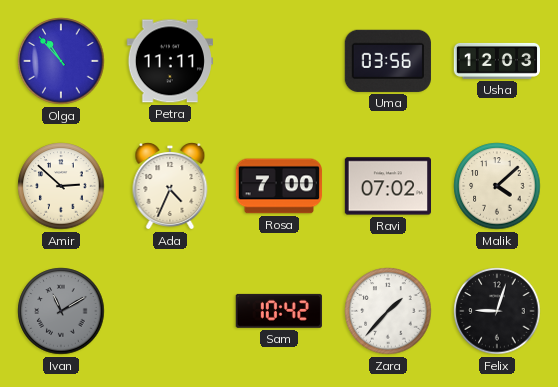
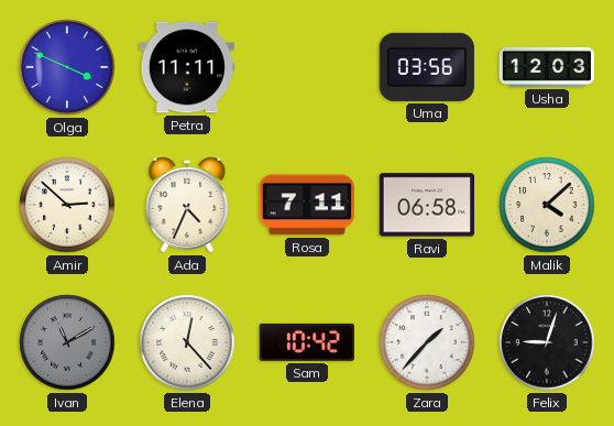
Olga: 10:53 -> 3:49 (67, 67)
Rosa: 7:00 -> 7:11 (306, 205)
Ravi: 07:02 -> 06:58 (426, 205)
Elena: none -> 12:23 (187, 342)
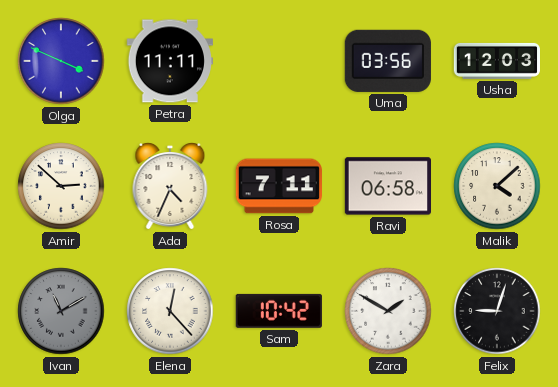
Zara: 1:37 -> 1:50 (388, 311)
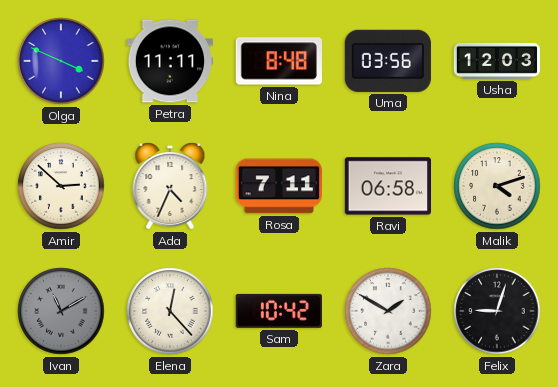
Nina: none -> 8:48 (279, 61)
Malik: 4:08 -> 4:12 (497, 186)
